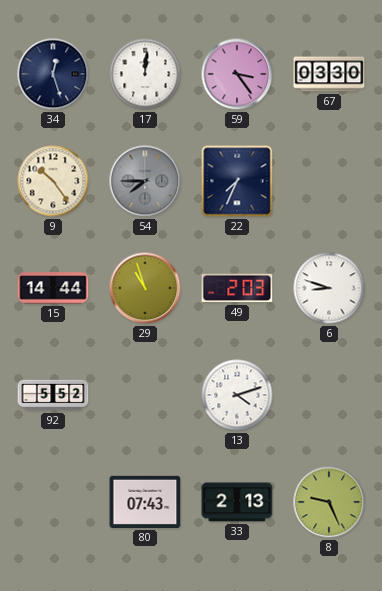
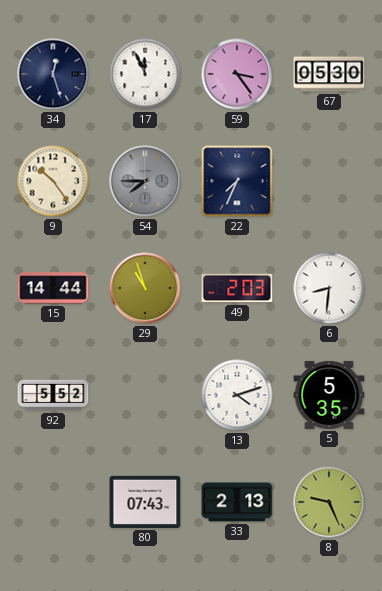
17: 12:01 -> 11:56 (145, 74)
67: 03:30 -> 05:30 (329, 74)
6: 8:48 -> 8:31 (329, 288)
5: none -> 5:35 (329, 395)
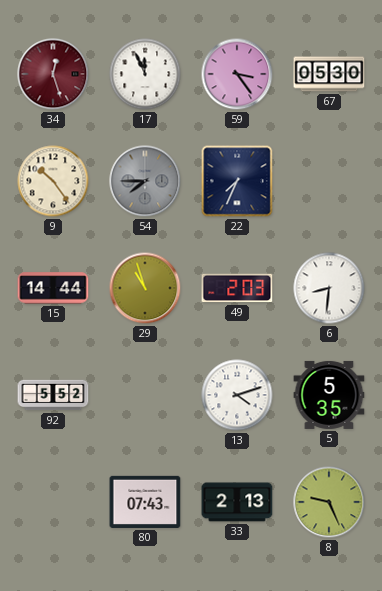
34 dial: navy -> burgundy (53, 74)
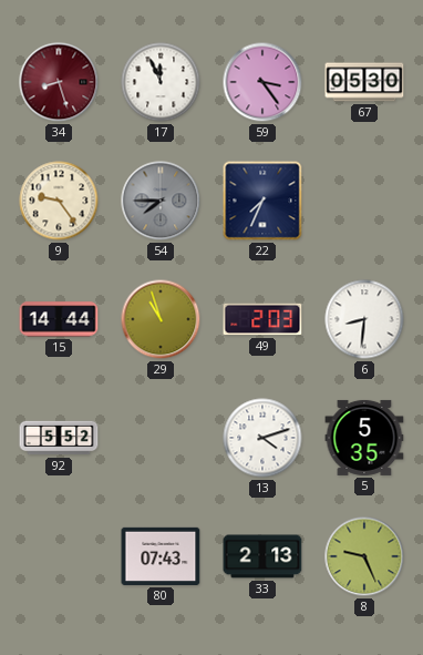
34: 12:27 -> 8:27 (59, 82)
9: 10:24 -> 9:24 (59, 201)
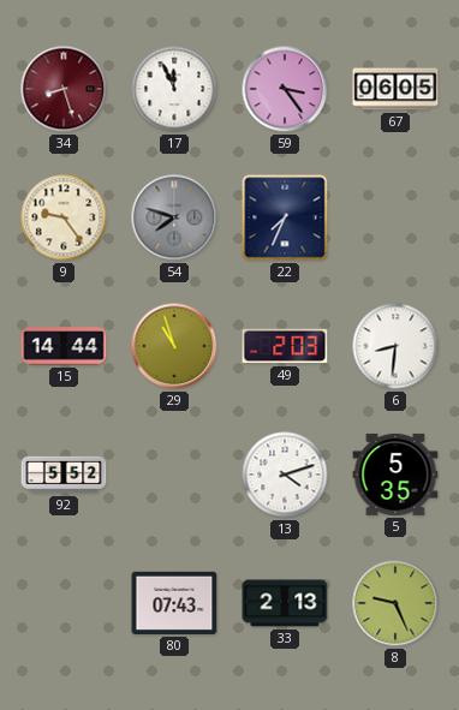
67: 05:30 -> 06:05 (395, 89)
54: 7:45 -> 7:48 (174, 217)
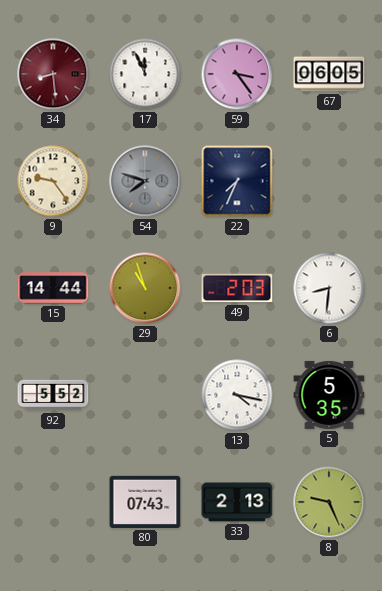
34: 8:27 -> 8:29 (53, 74)
13: 4:12 -> 4:17 (237, 395)
